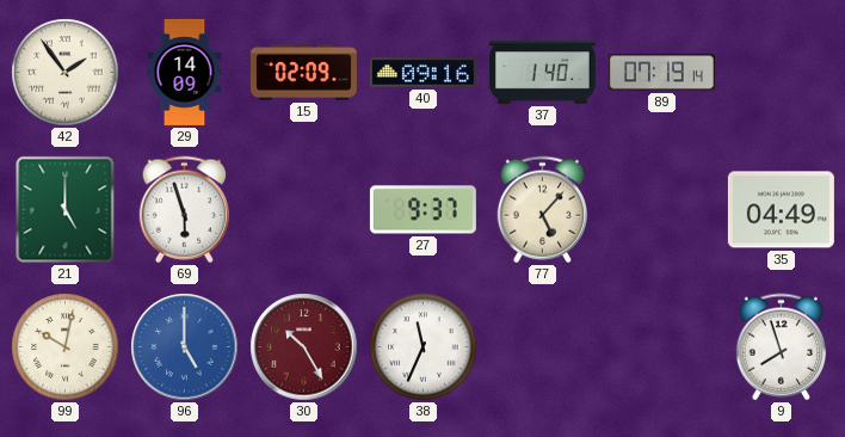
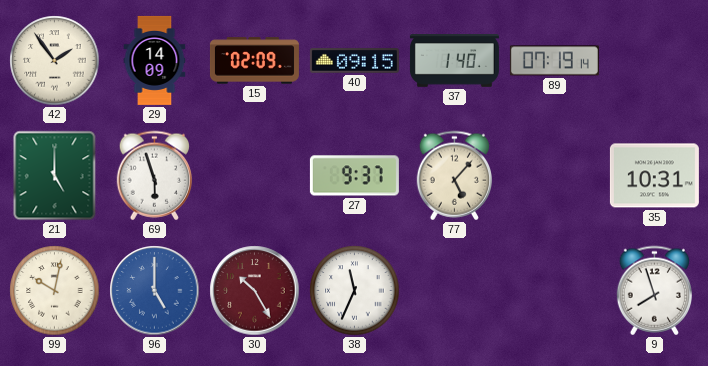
40: 09:16 -> 09:15 (354, 61)
35: 04:49 -> 10:31 (654, 176)
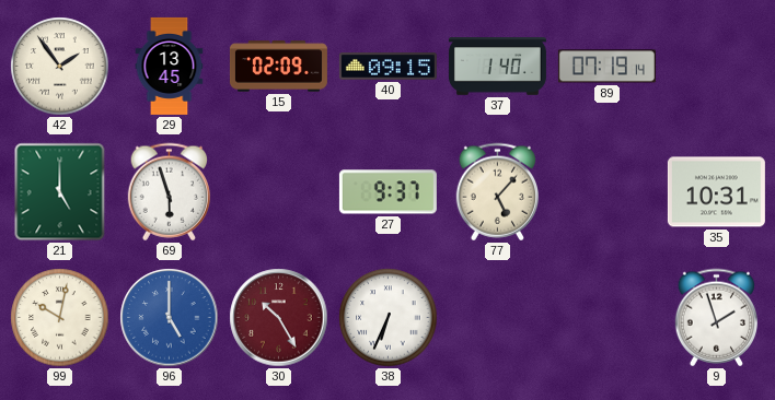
29: 14:09 -> 13:45 (170, 66)
38: 11:34 -> 6:34 (389, 318)
9: 7:57 -> 1:57 (716, 318)
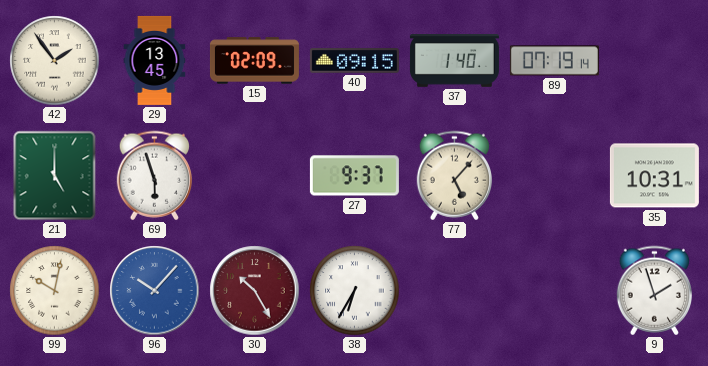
96: 5:00 -> 10:07 (155, 291)
38: 6:34 -> 6:35 (355, 291)
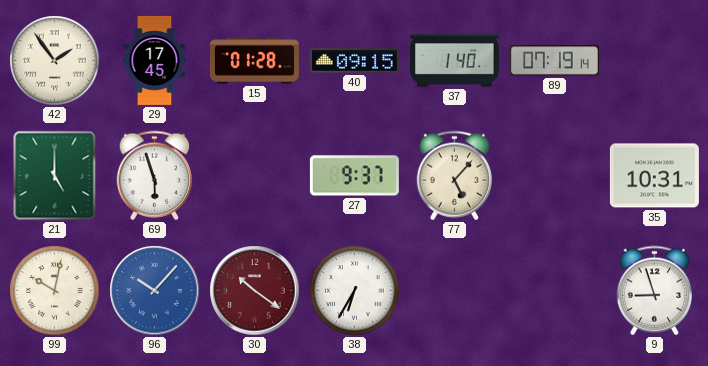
29: 13:45 -> 17:45 (155, 60)
15: 02:09 -> 01:28 (254, 61)
30: 10:25 -> 10:21 (255, 291)
9: 1:57 -> 8:57 (654, 291)
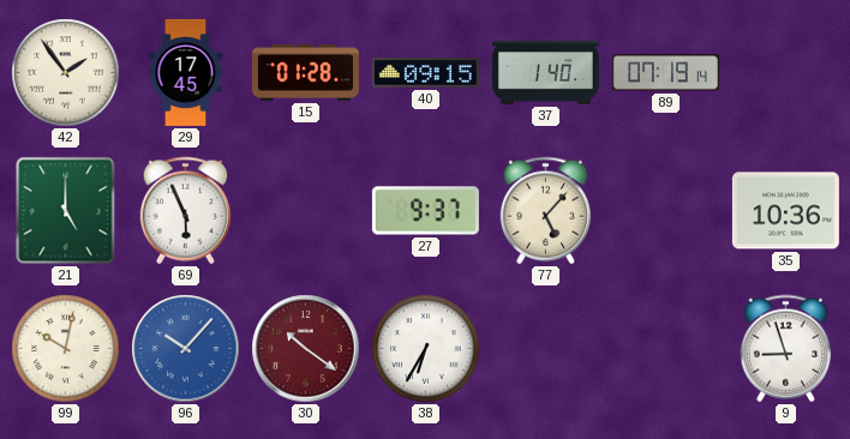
69: 5:57 -> 5:56 (185, 211)
35: 10:31 -> 10:36 (785, 211)
